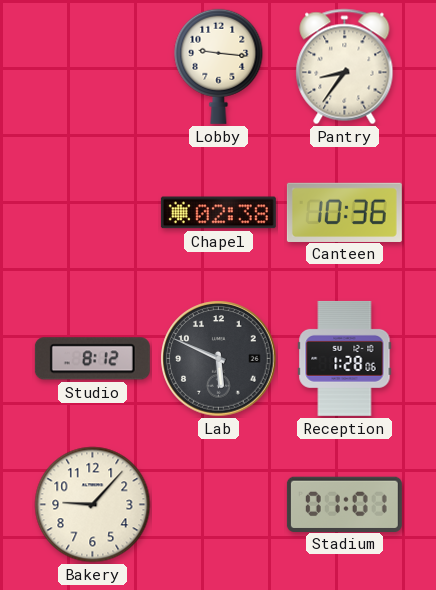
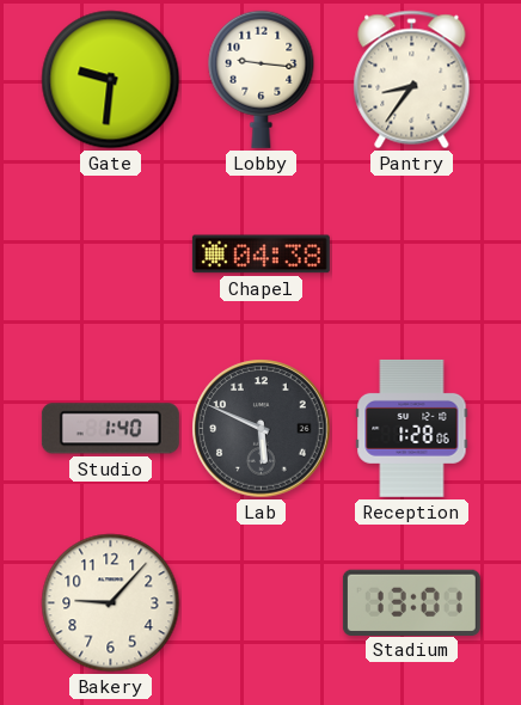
Gate: none -> 9:31 (111, 80)
Chapel: 02:38 -> 04:38 (260, 255)
Canteen: 10:36 -> none (344, 212)
Studio: 8:12 -> 1:40 (110, 429)
Stadium: 01:01 -> 13:01 (411, 602)
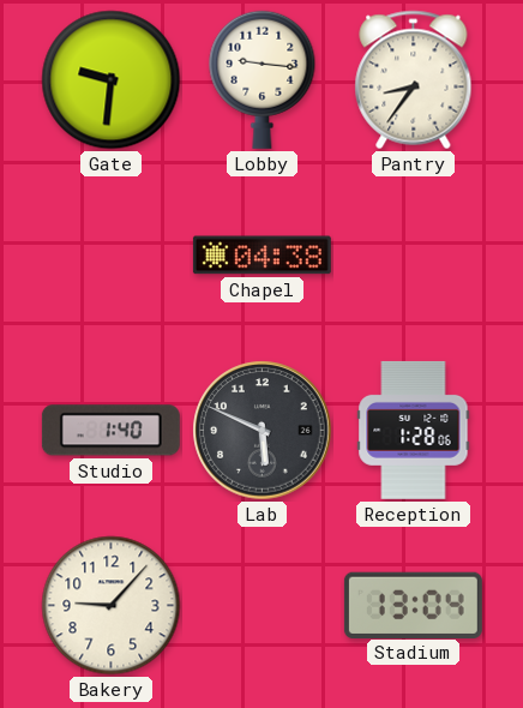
Stadium: 13:01 -> 13:04 (413, 605)
